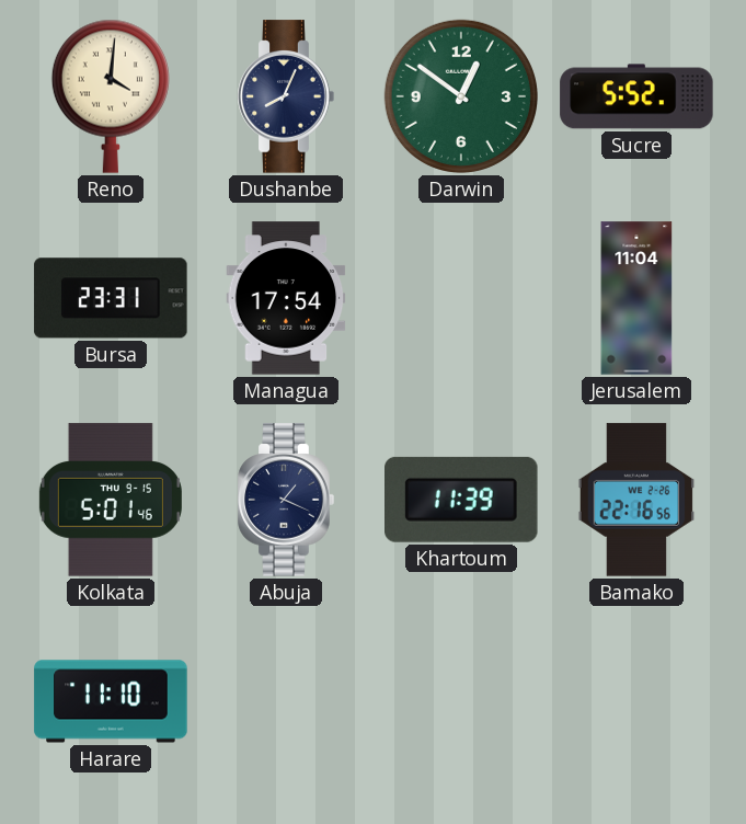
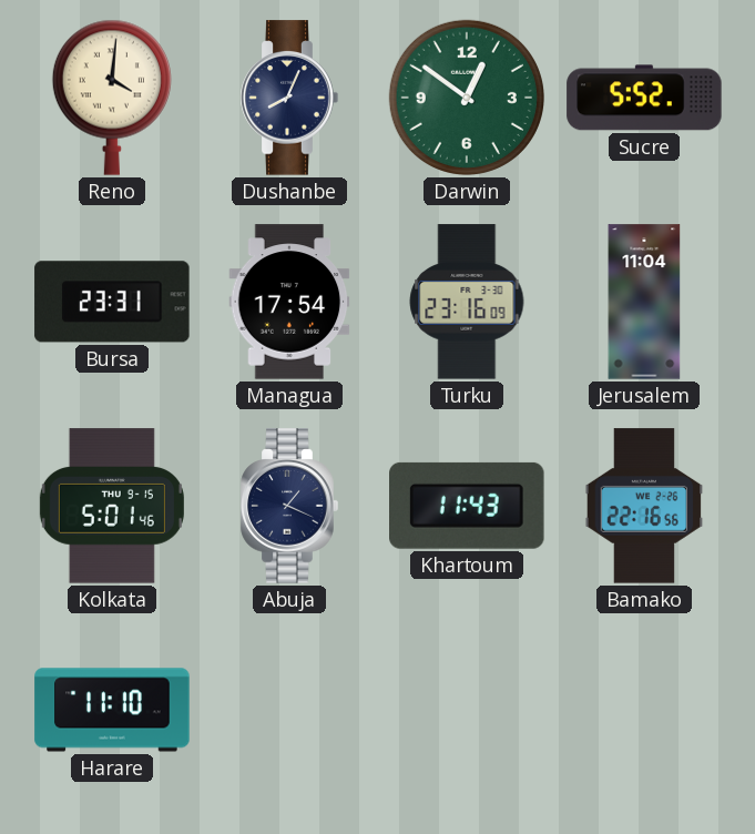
Turku: none -> 23:16 (467, 302)
Khartoum: 11:39 -> 11:43 (468, 506)
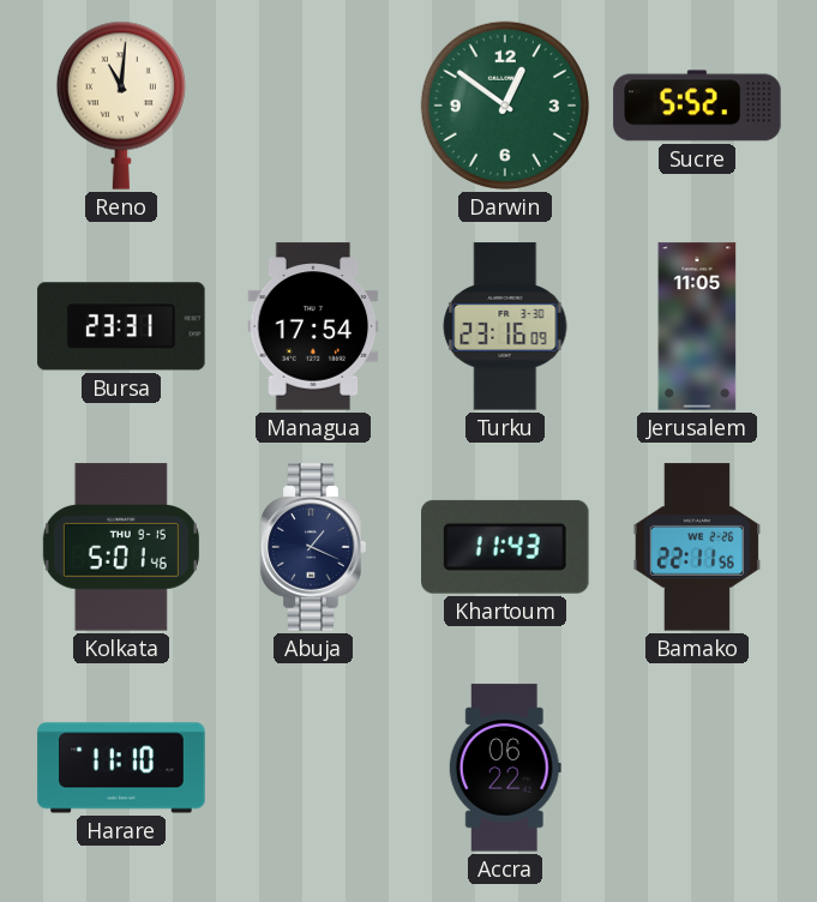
Reno: 4:01 -> 11:01 (121, 106)
Dushanbe: 8:04 -> none (289, 98)
Jerusalem: 11:04 -> 11:05 (697, 326)
Bamako: 22:16 -> 22:11 (697, 547)
Accra: none -> 06:22 (505, 768)
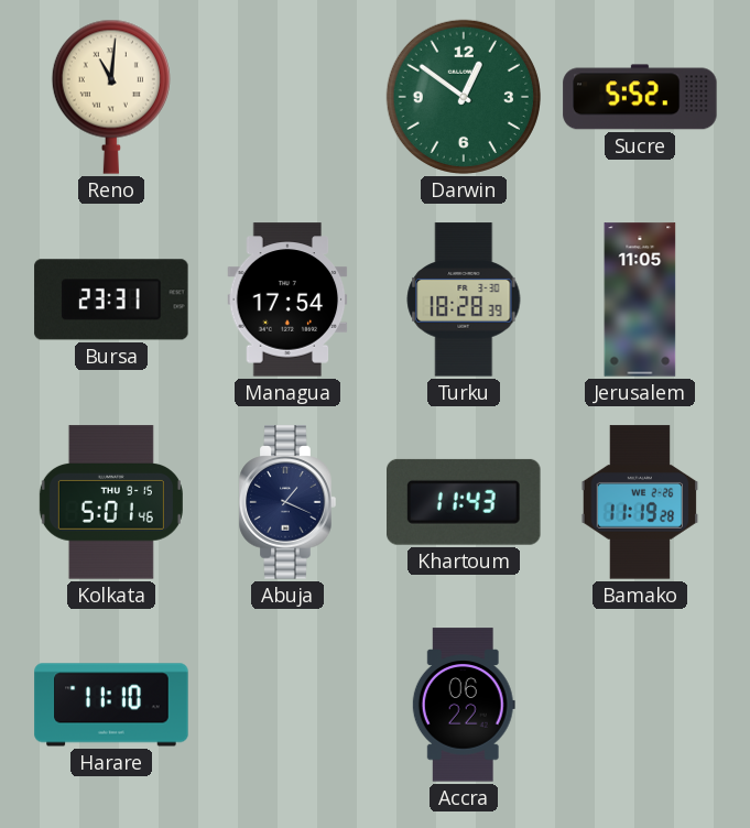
Turku: 23:16 -> 18:28 (464, 299)
Bamako: 22:11 -> 11:19 (640, 502)
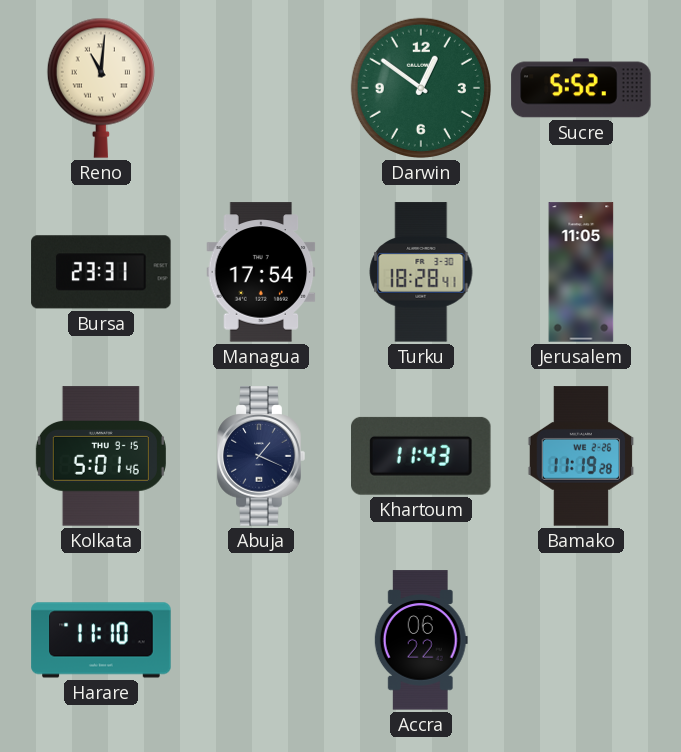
Turku: 18:28:39 -> 18:28:41 (421, 272)
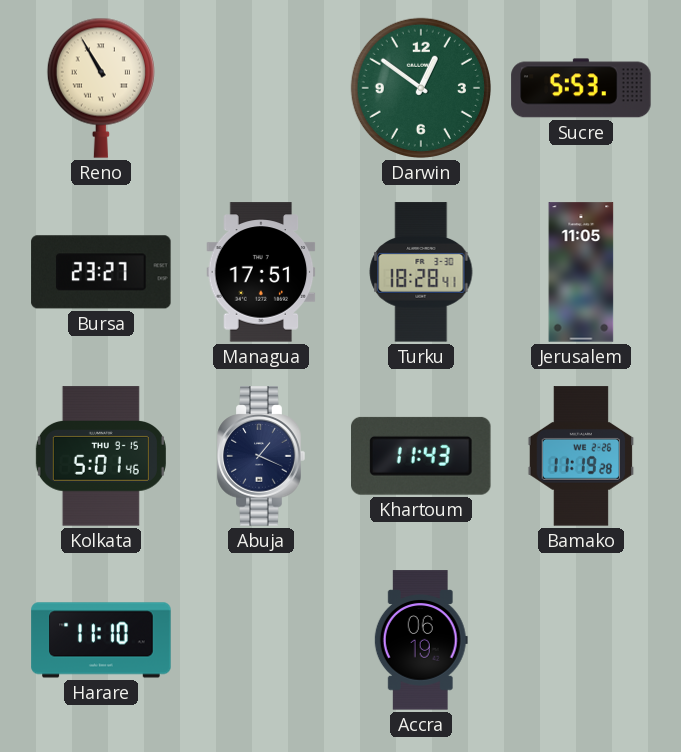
Reno: 11:01 -> 10:55 (101, 88)
Sucre: 5:52 -> 5:53 (581, 88)
Bursa: 23:31 -> 23:27 (101, 272)
Managua: 17:54 -> 17:51 (261, 272)
Accra: 06:22 -> 06:19 (421, 640)
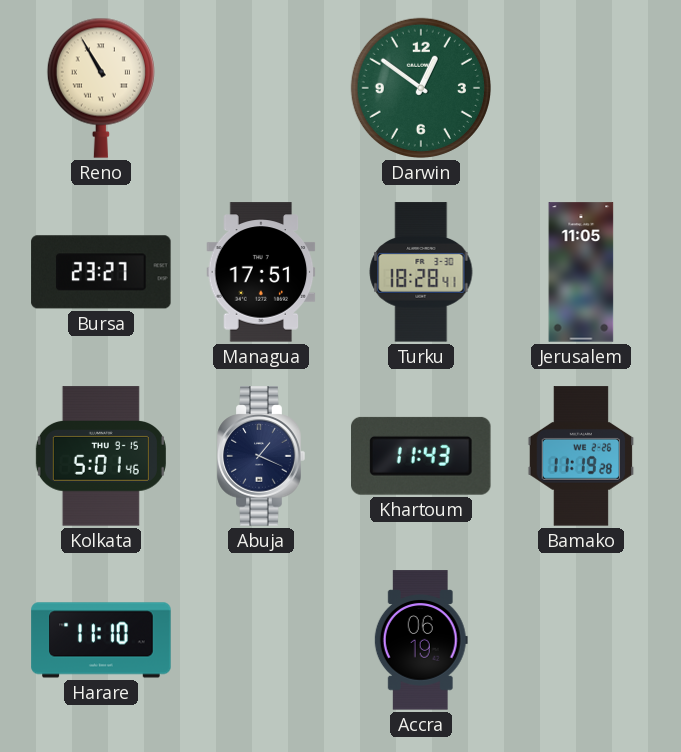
Sucre: 5:53 -> none (581, 88)
